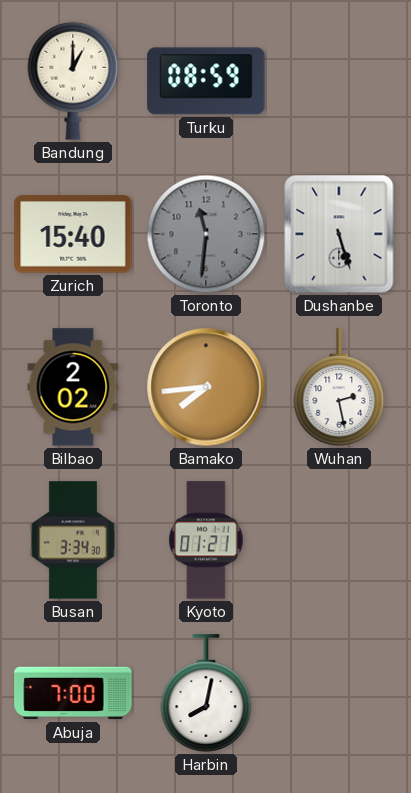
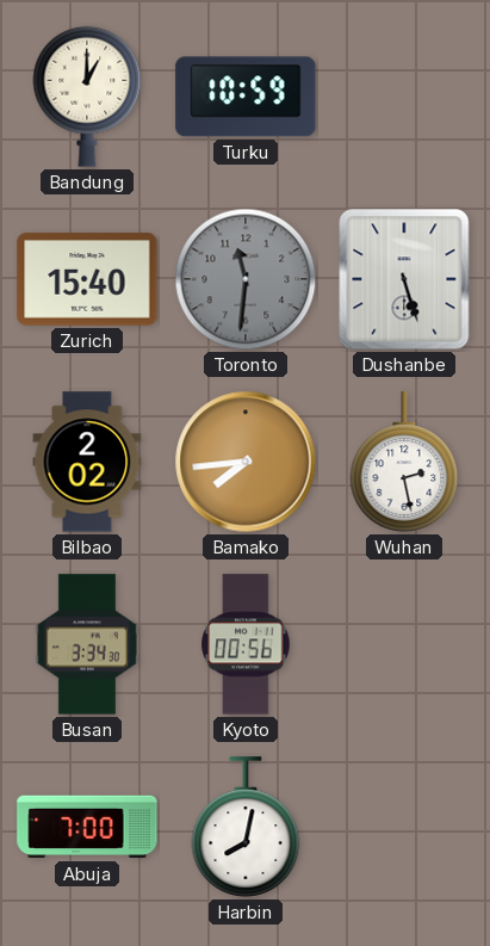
Turku: 08:59 -> 10:59 (246, 97)
Kyoto: 01:21 -> 00:56 (246, 644)
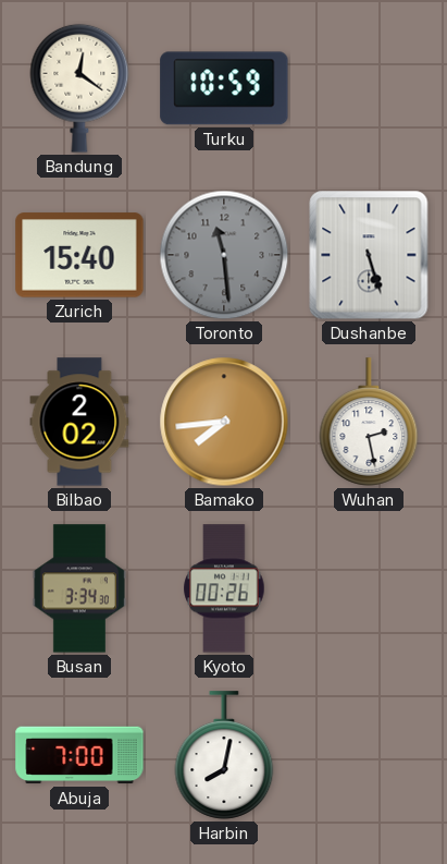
Bandung: 1:00 -> 12:21 (79, 88)
Toronto: 11:31 -> 11:29 (224, 255)
Kyoto: 00:56 -> 00:26 (224, 588)
